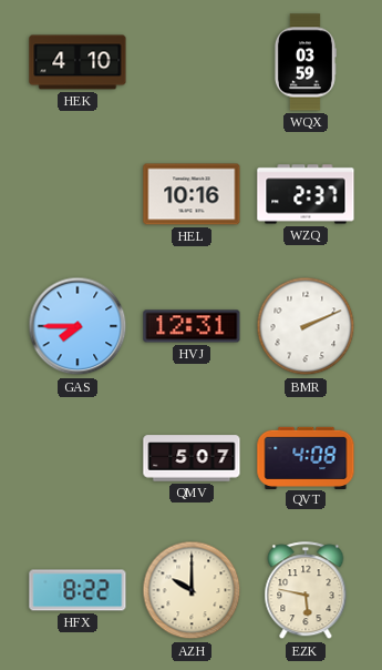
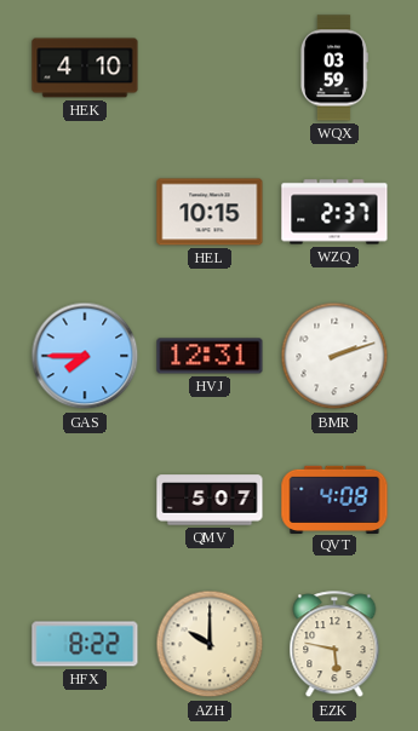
HEL: 10:16 -> 10:15 (210, 212)
BMR: 2:11 -> 2:12 (334, 356)
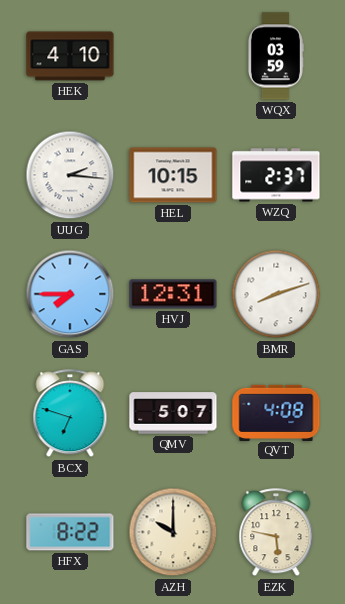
UUG: none -> 2:16 (70, 175)
BMR: 2:12 -> 8:12 (276, 294)
BCX: none -> 6:48 (70, 414)
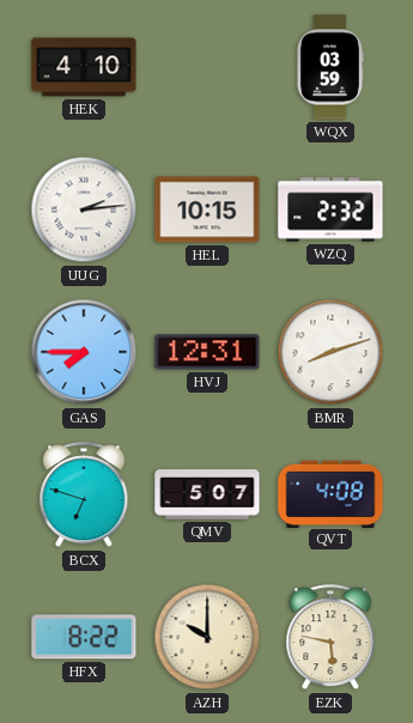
UUG: 2:16 -> 2:14 (84, 209)
WZQ: 2:37 -> 2:32 (330, 209)
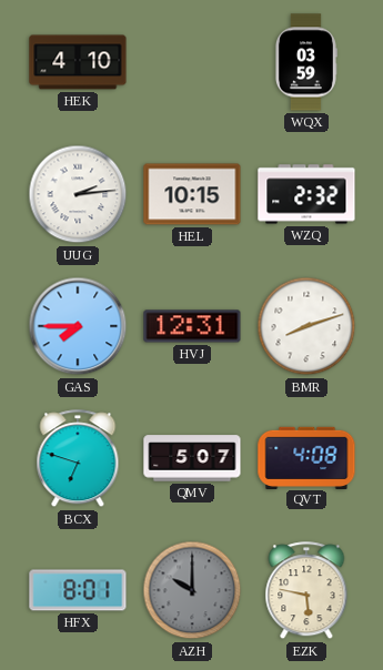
HFX: 8:22 -> 8:01 (78, 590)
AZH dial: cream -> grey (192, 590)
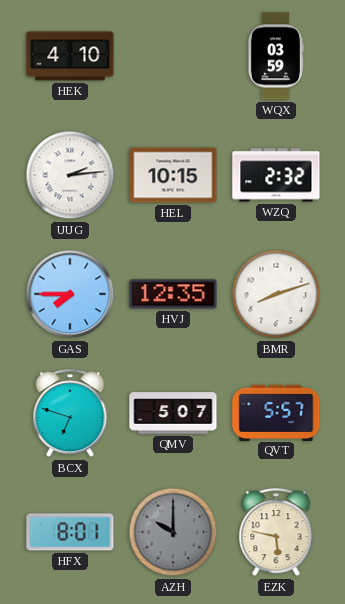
HVJ: 12:31 -> 12:35 (173, 294)
QVT: 4:08 -> 5:57 (276, 412)
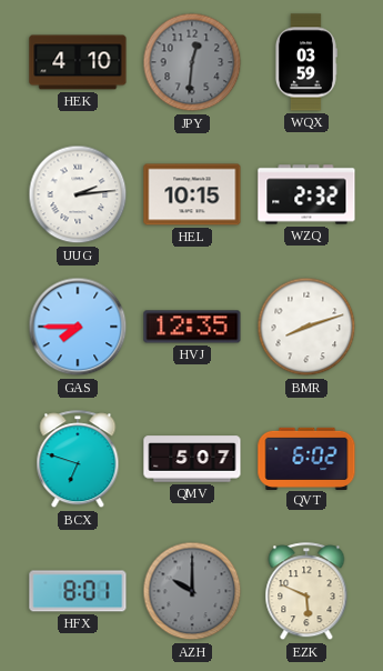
JPY: none -> 12:31 (192, 62)
QVT: 5:57 -> 6:02 (306, 458)
EZK: 5:47 -> 5:49 (306, 592)
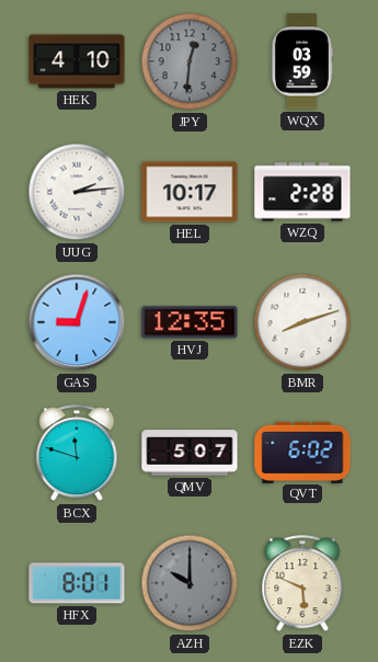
HEL: 10:15 -> 10:17 (190, 192)
WZQ: 2:32 -> 2:28 (302, 192)
GAS: 7:45 -> 9:03 (77, 322)
BCX: 6:48 -> 11:48 (77, 454)
